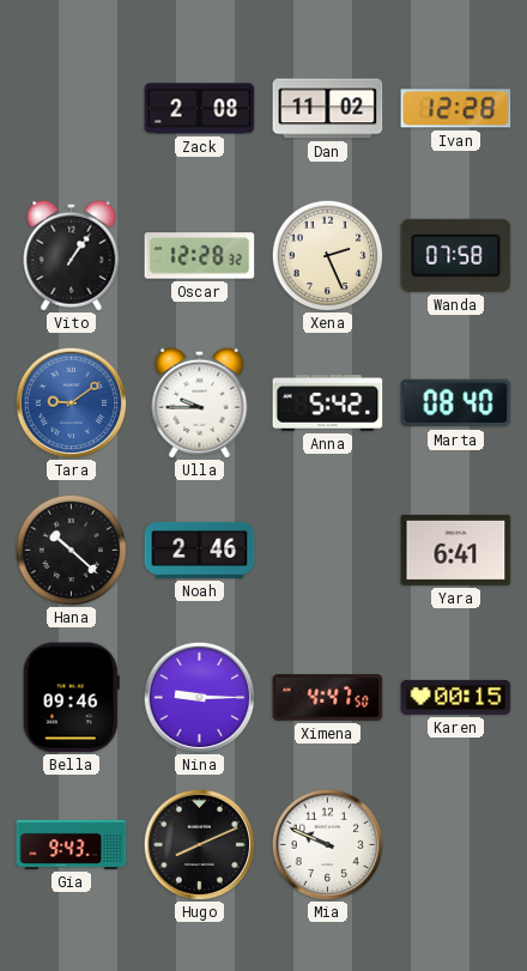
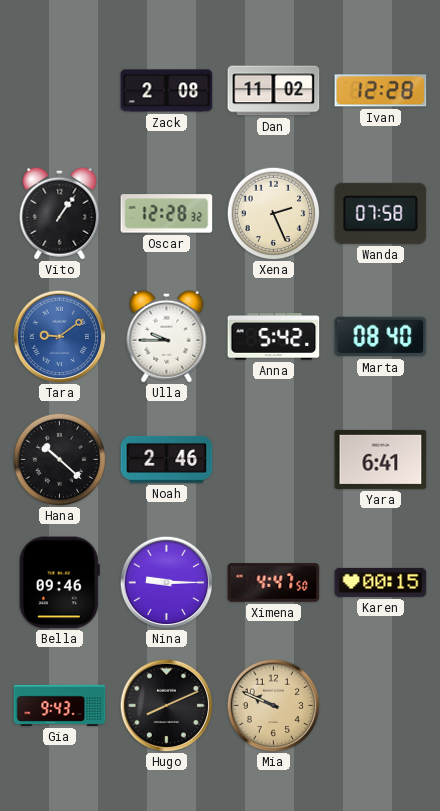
Mia dial: white -> champagne (273, 705)
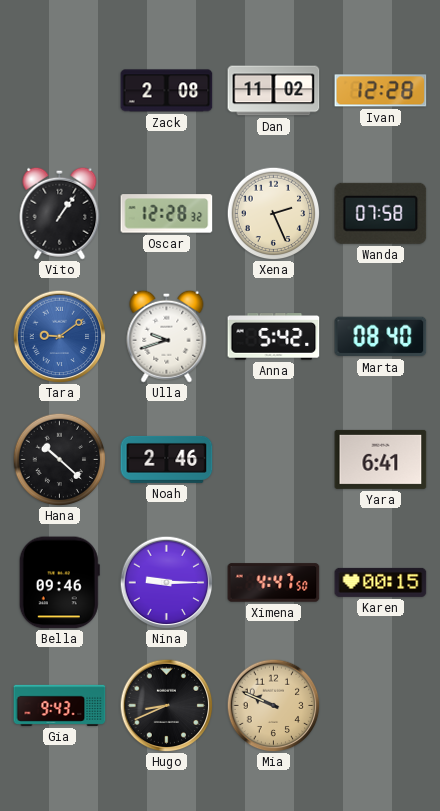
Ulla: 9:45 -> 9:42 (167, 336)
Hugo: 8:11 -> 8:41 (166, 705)
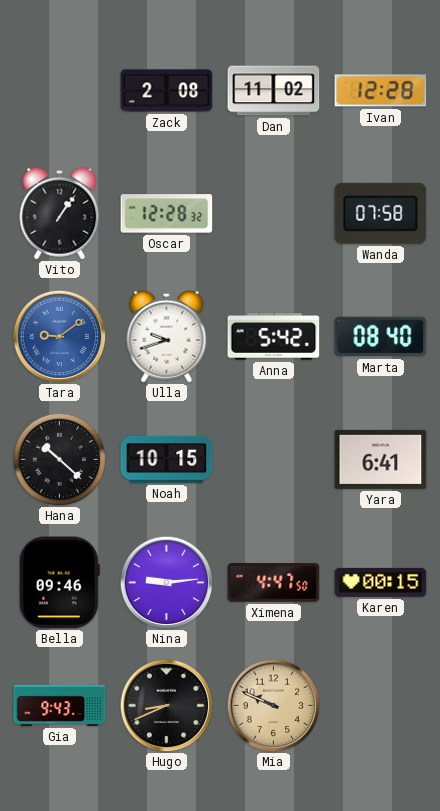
Xena: 2:26 -> none (273, 213)
Noah: 2:46 -> 10:15 (167, 459)
Nina: 9:15 -> 9:14 (166, 582)
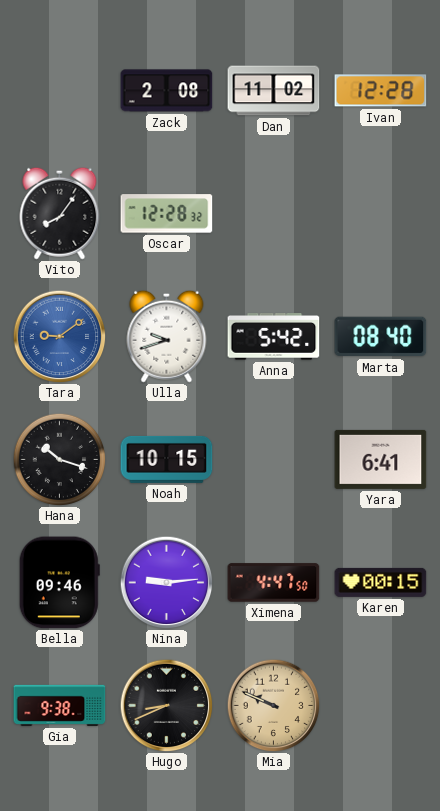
Vito: 1:06 -> 8:06 (60, 213)
Wanda: 07:58 -> none (381, 213)
Hana: 10:22 -> 10:18 (59, 459)
Gia: 9:43 -> 9:38 (60, 705)
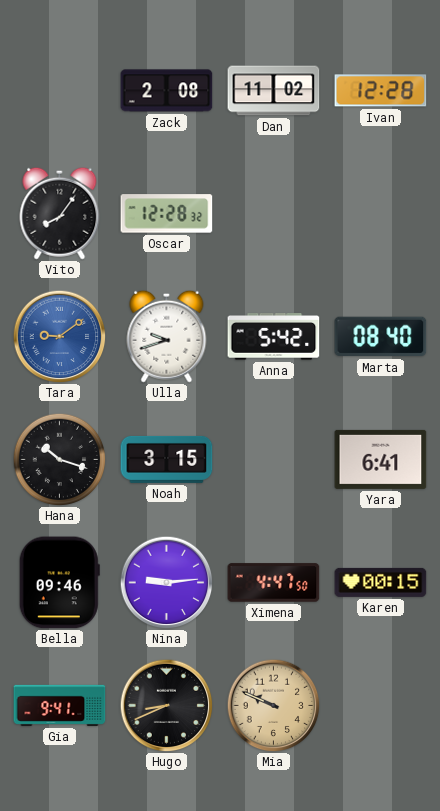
Noah: 10:15 -> 3:15 (167, 459)
Gia: 9:38 -> 9:41 (60, 705)
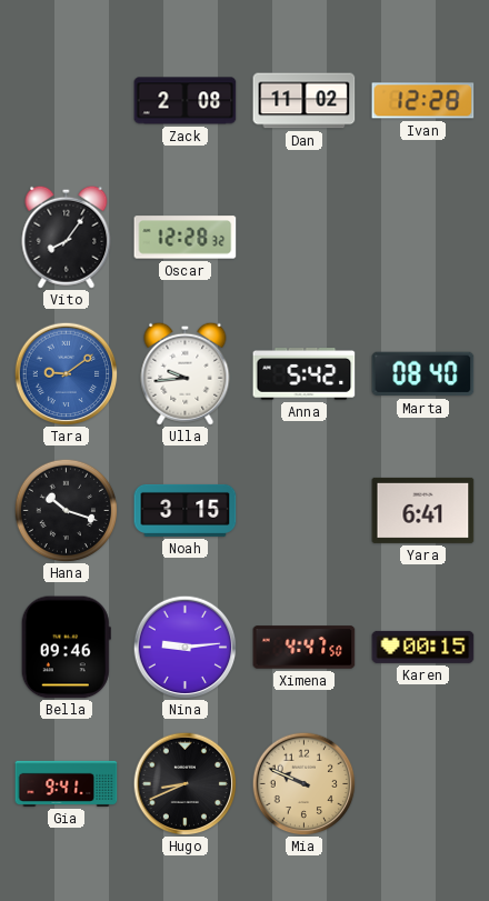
Ulla: 9:42 -> 9:44 (186, 373)
